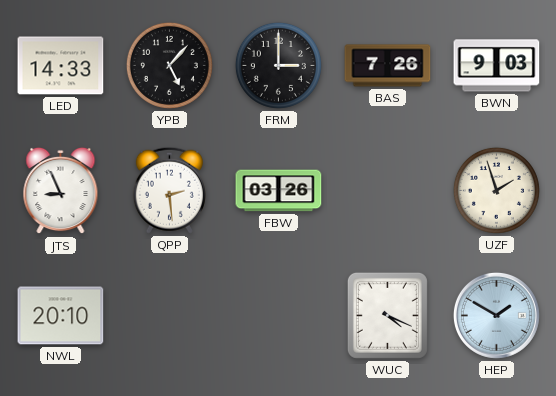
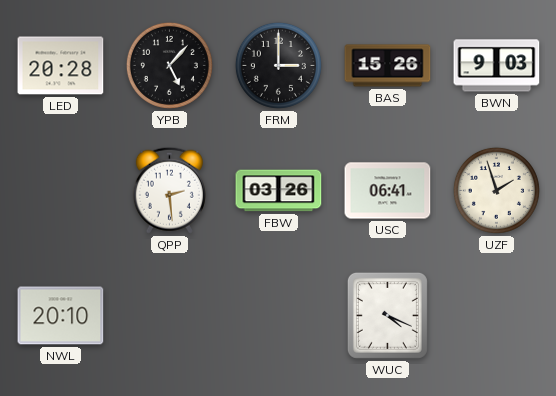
LED: 14:33 -> 20:28 (61, 66)
BAS: 7:26 -> 15:26 (388, 66)
JTS: 8:56 -> none (61, 191)
USC: none -> 06:41 (388, 191)
HEP: 1:50 -> none (496, 315)
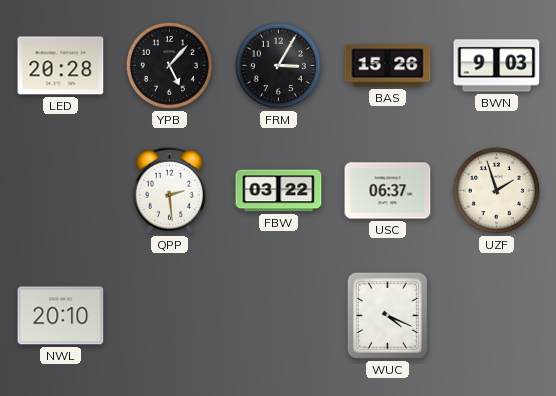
FRM: 3:00 -> 3:05 (278, 65)
FBW: 03:26 -> 03:22 (279, 191)
USC: 06:41 -> 06:37 (388, 191)
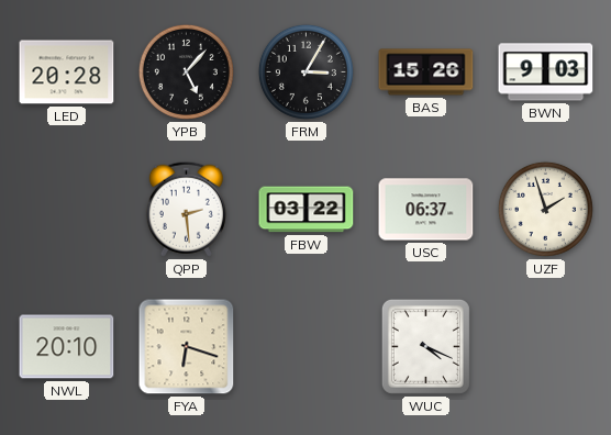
FYA: none -> 6:18 (187, 347)
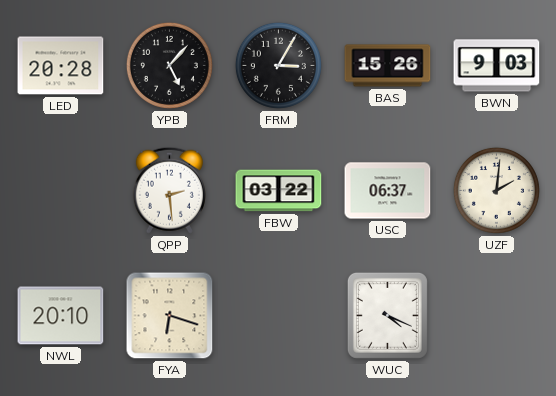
UZF: 1:57 -> 2:01 (496, 190)
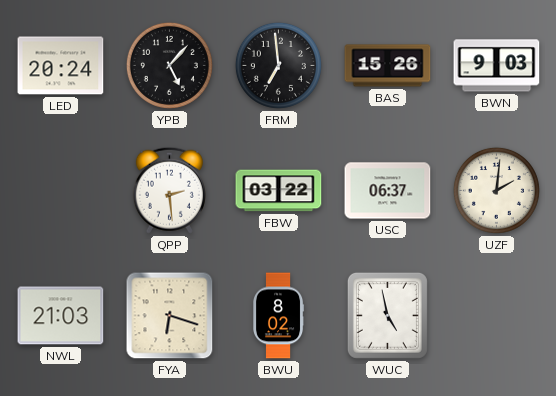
LED: 20:28 -> 20:24 (61, 66)
FRM: 3:05 -> 6:59 (278, 65)
NWL: 20:10 -> 21:03 (61, 316)
BWU: none -> 8:02 (279, 316)
WUC: 4:19 -> 4:58 (387, 315)
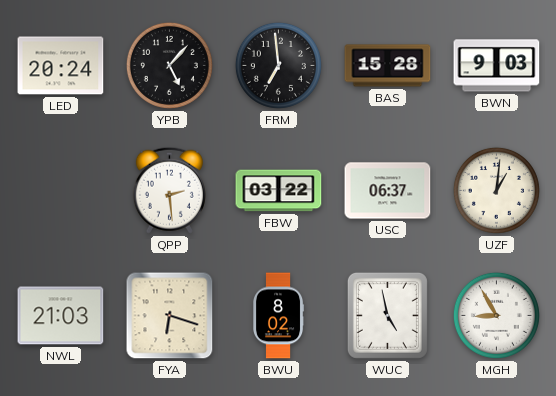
BAS: 15:26 -> 15:28 (388, 66)
UZF: 2:01 -> 1:01 (496, 190)
MGH: none -> 8:55 (496, 315)
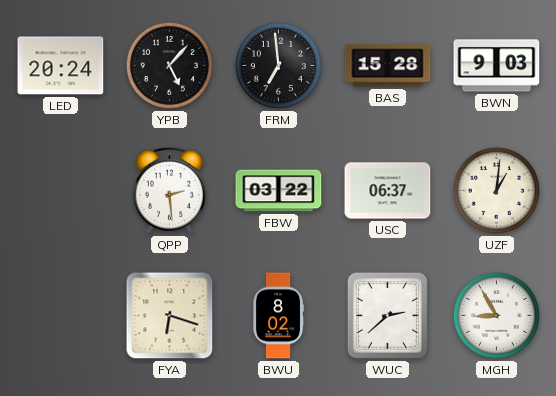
NWL: 21:03 -> none (61, 316)
WUC: 4:58 -> 2:38 (387, 315)
